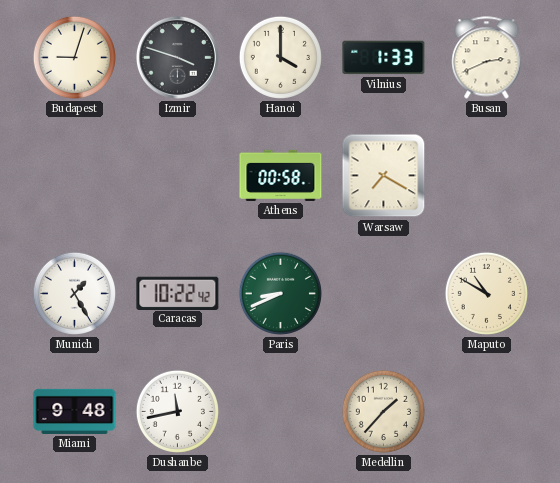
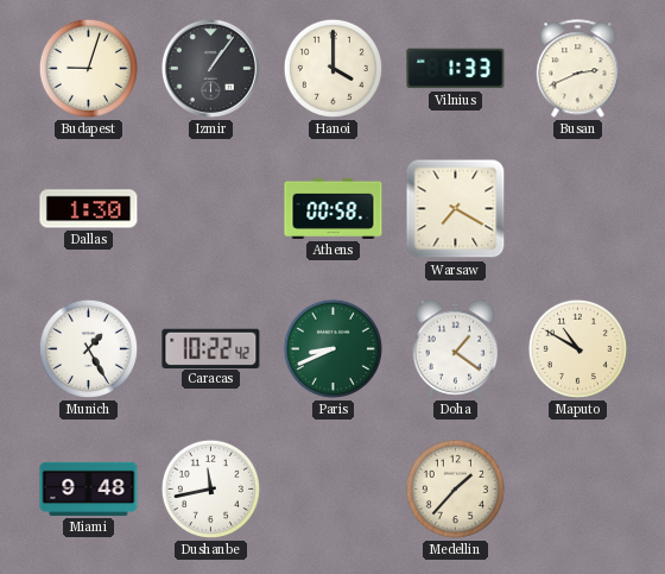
Izmir: 3:48 -> 1:06 (210, 68)
Dallas: none -> 1:30 (89, 209)
Doha: none -> 1:21 (456, 348)
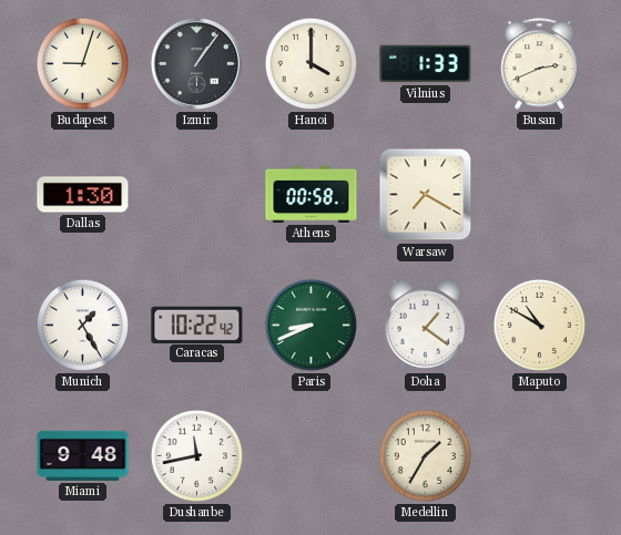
Medellin: 1:37 -> 1:35 (425, 455)
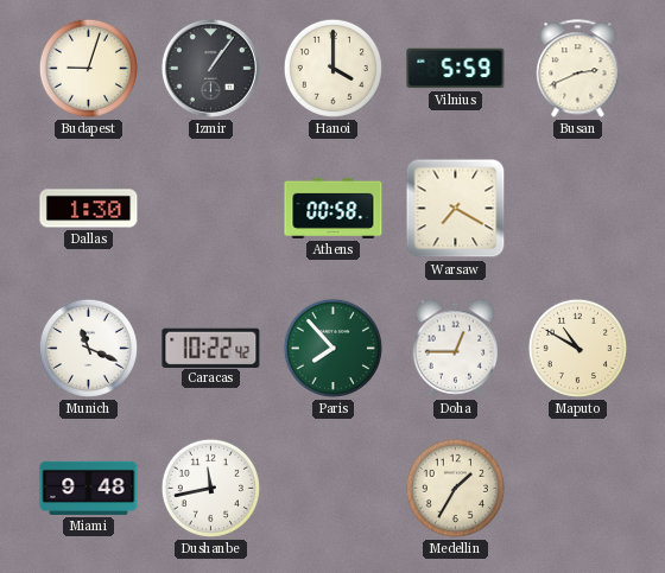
Vilnius: 1:33 -> 5:59 (456, 69)
Munich: 1:25 -> 11:19 (88, 348)
Paris: 8:41 -> 7:53 (332, 348)
Doha: 1:21 -> 12:45 (456, 348)
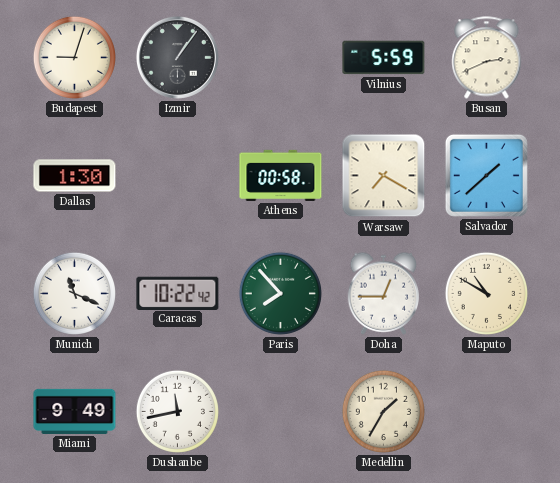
Hanoi: 4:00 -> none (332, 68)
Salvador: none -> 1:38 (486, 175)
Miami: 9:48 -> 9:49 (75, 411)
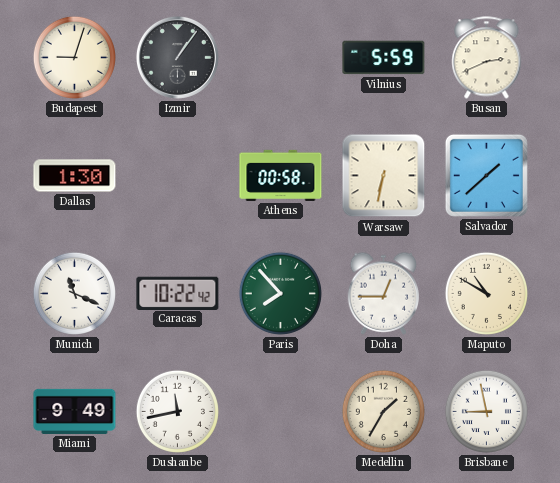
Warsaw: 7:20 -> 6:32 (384, 176)
Brisbane: none -> 8:58 (486, 411)
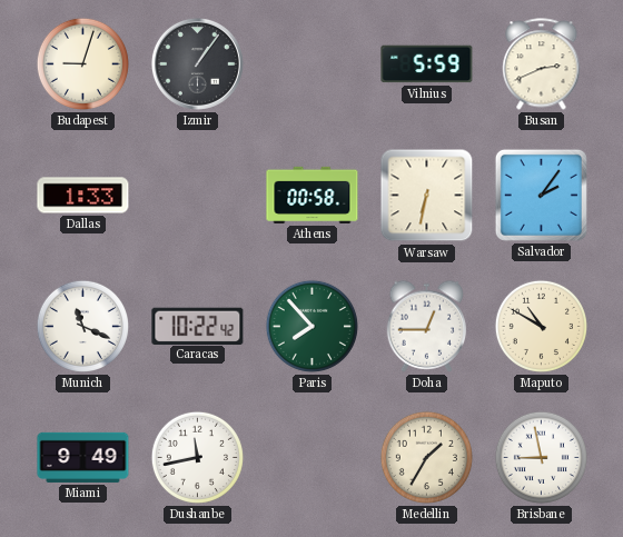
Dallas: 1:30 -> 1:33 (83, 196)
Salvador: 1:38 -> 2:06 (541, 195)
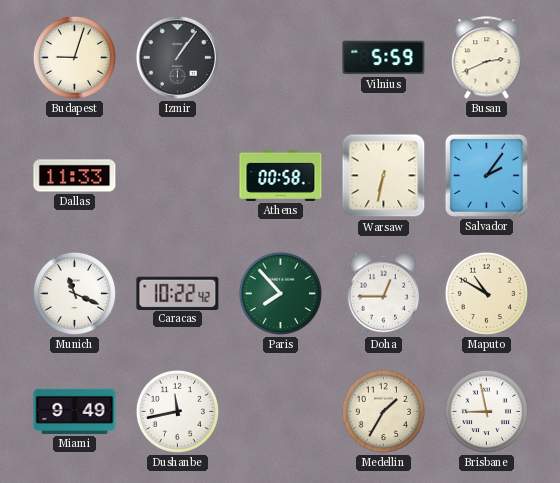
Dallas: 1:33 -> 11:33 (75, 176)
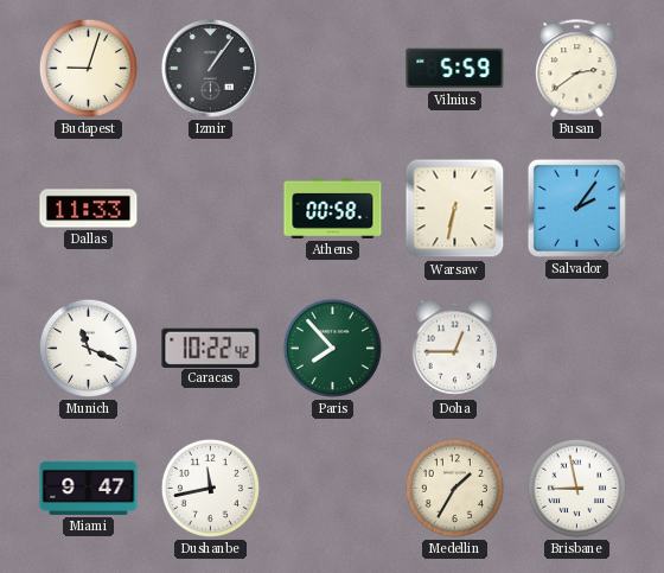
Busan: 2:41 -> 2:39 (577, 69)
Maputo: 10:50 -> none (486, 293)
Miami: 9:49 -> 9:47 (89, 488)
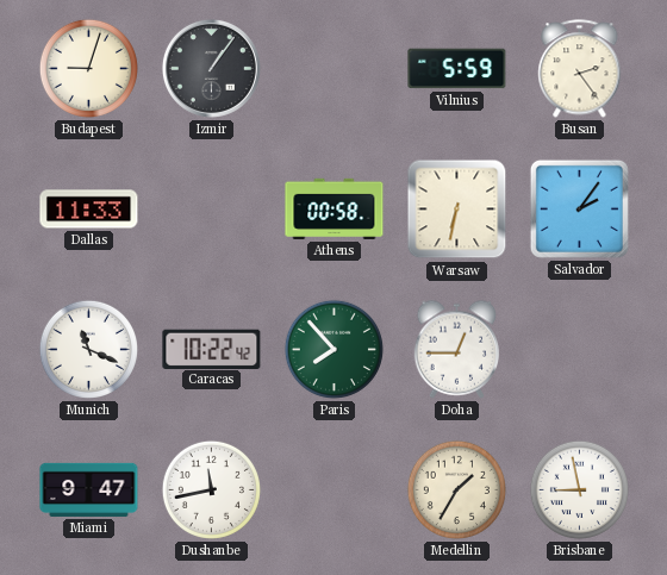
Busan: 2:39 -> 2:24 (580, 69)
